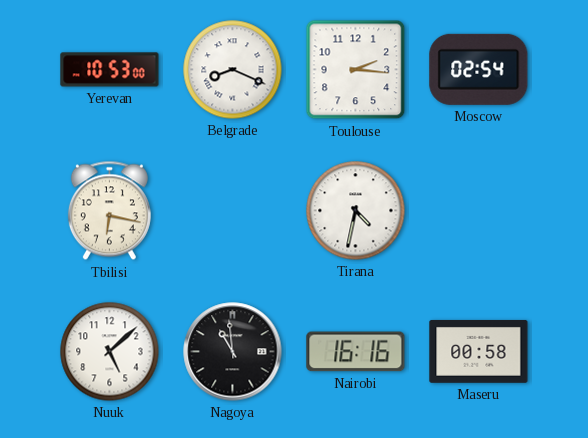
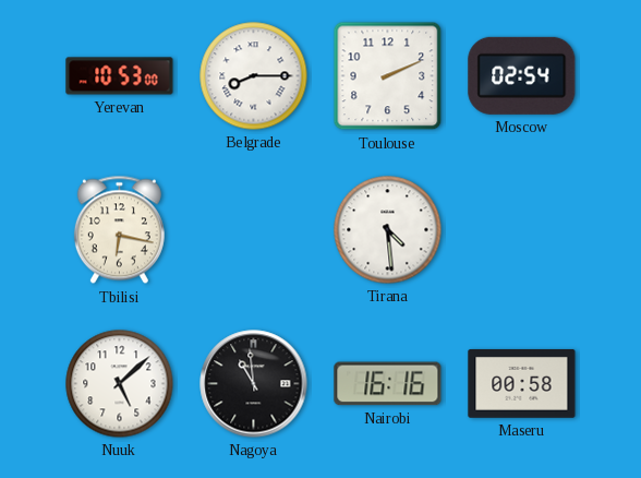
Belgrade: 8:19 -> 8:15 (254, 76)
Toulouse: 2:16 -> 2:11 (388, 76)
Tirana: 4:32 -> 4:29 (388, 230)
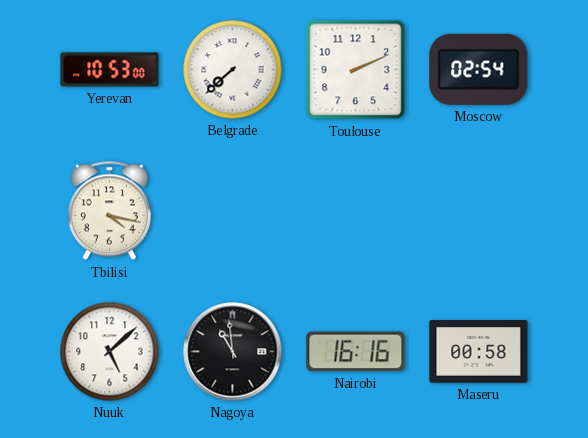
Belgrade: 8:15 -> 7:38 (233, 70)
Tbilisi: 6:17 -> 4:17 (109, 211)
Tirana: 4:29 -> none (388, 230)
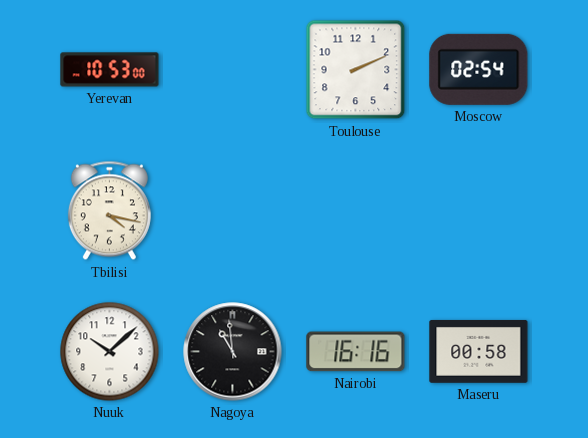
Belgrade: 7:38 -> none (233, 70)
Nuuk: 5:08 -> 10:08 (110, 352)
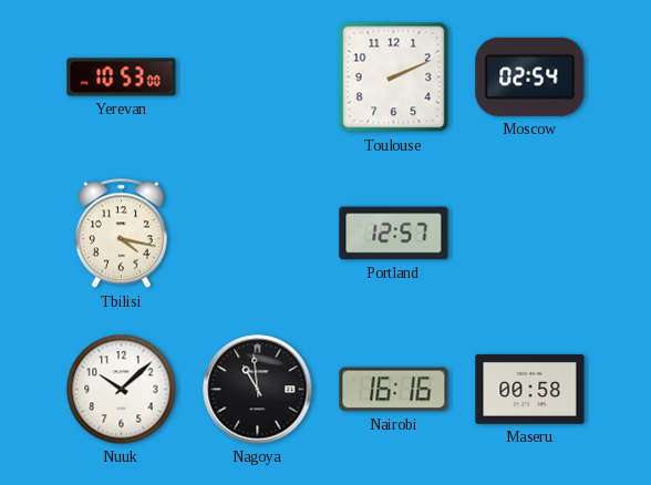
Portland: none -> 12:57 (394, 234)
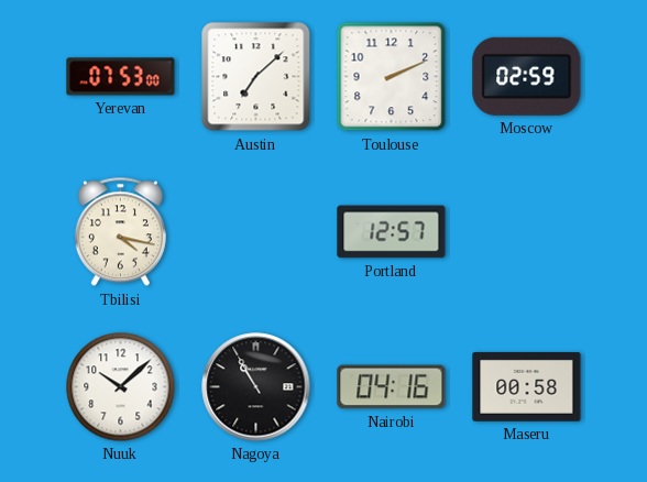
Yerevan: 10:53 -> 07:53 (121, 77)
Austin: none -> 7:08 (256, 77)
Moscow: 02:54 -> 02:59 (527, 76)
Nagoya: 10:59 -> 10:55 (256, 387)
Nairobi: 16:16 -> 04:16 (392, 387)
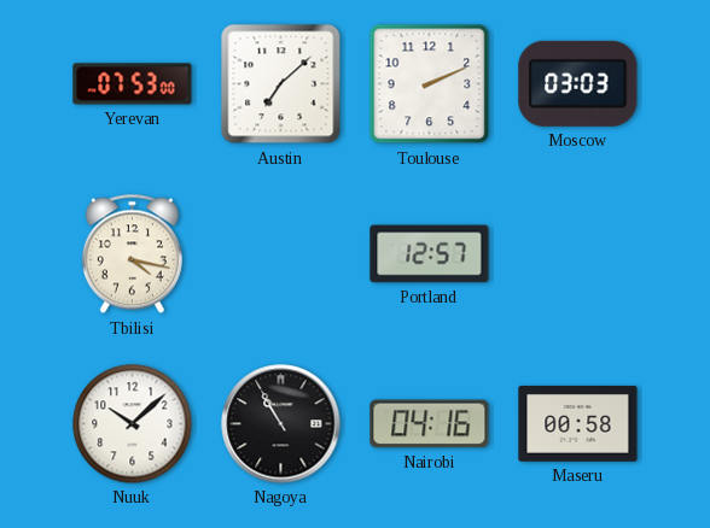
Moscow: 02:59 -> 03:03 (578, 83)
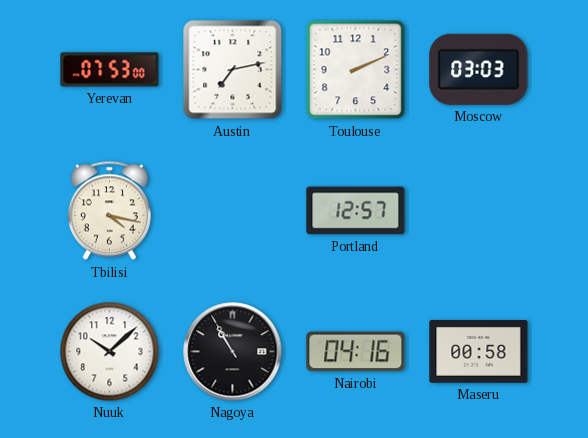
Austin: 7:08 -> 7:13 (233, 70)
